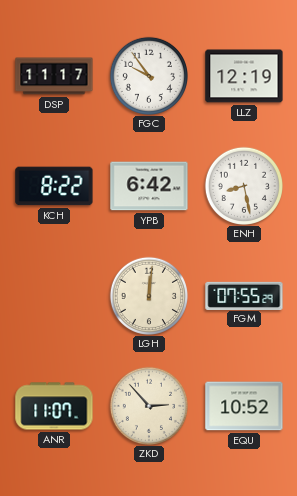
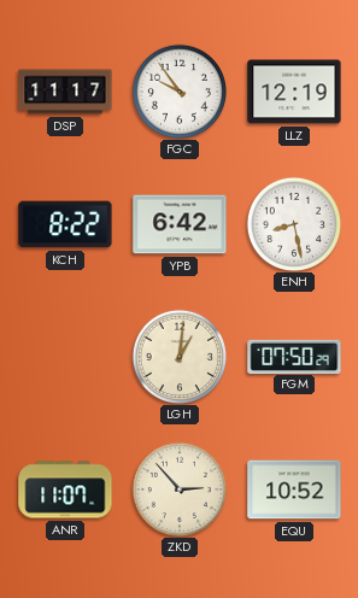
LGH: 12:01 -> 1:01 (178, 356)
FGM: 07:55 -> 07:50 (294, 356)
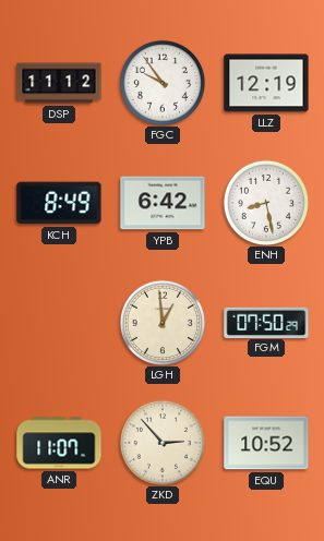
DSP: 11:17 -> 11:12 (59, 83)
KCH: 8:22 -> 8:49 (59, 203)
LGH: 1:01 -> 12:59 (161, 322)
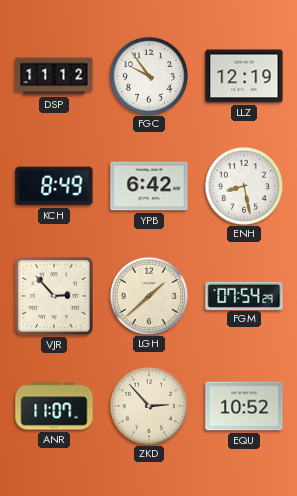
VJR: none -> 2:53 (54, 296)
LGH: 12:59 -> 1:38 (148, 295)
FGM: 07:50 -> 07:54 (244, 295)
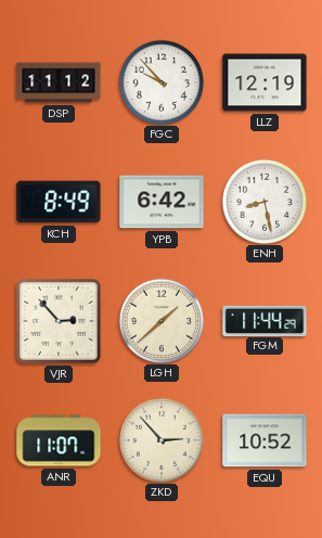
FGC: 9:54 -> 9:53 (160, 81)
FGM: 07:54 -> 11:44 (265, 320)
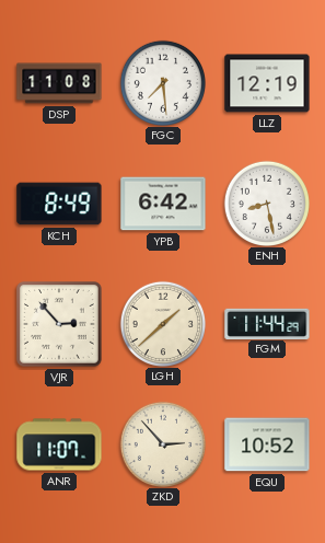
DSP: 11:12 -> 11:08 (59, 83)
FGC: 9:53 -> 7:29 (162, 82)
